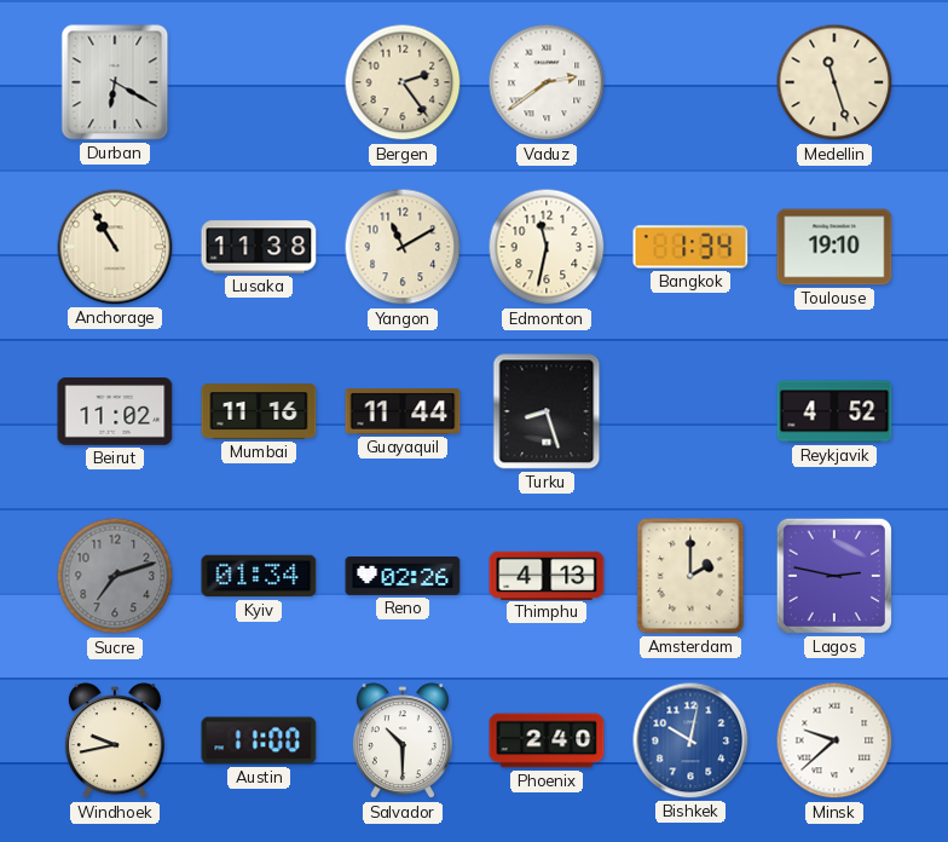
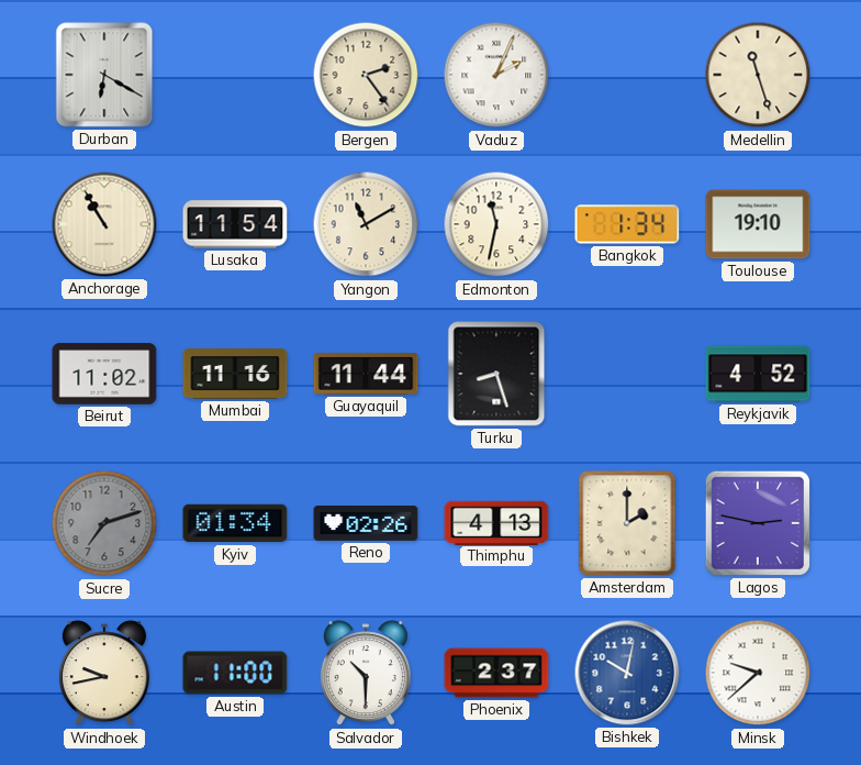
Vaduz: 2:39 -> 2:04 (496, 75)
Lusaka: 11:38 -> 11:54 (235, 224)
Phoenix: 2:40 -> 2:37 (496, 673)
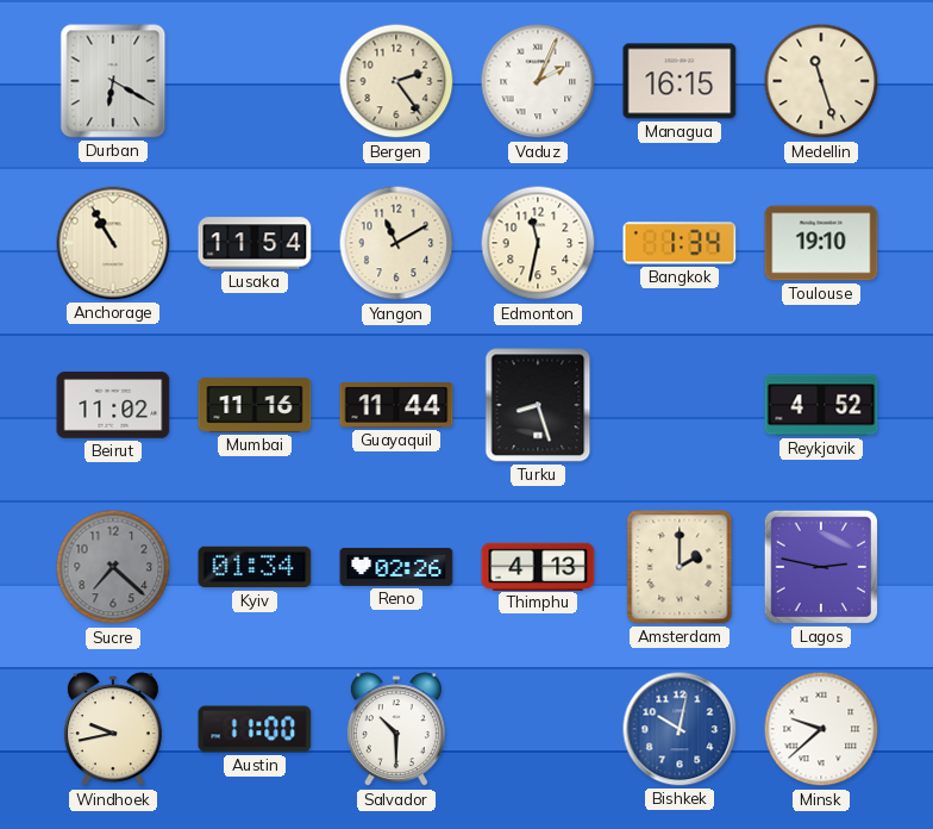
Managua: none -> 16:15 (680, 81)
Sucre: 7:12 -> 7:22 (113, 567)
Phoenix: 2:37 -> none (496, 673)
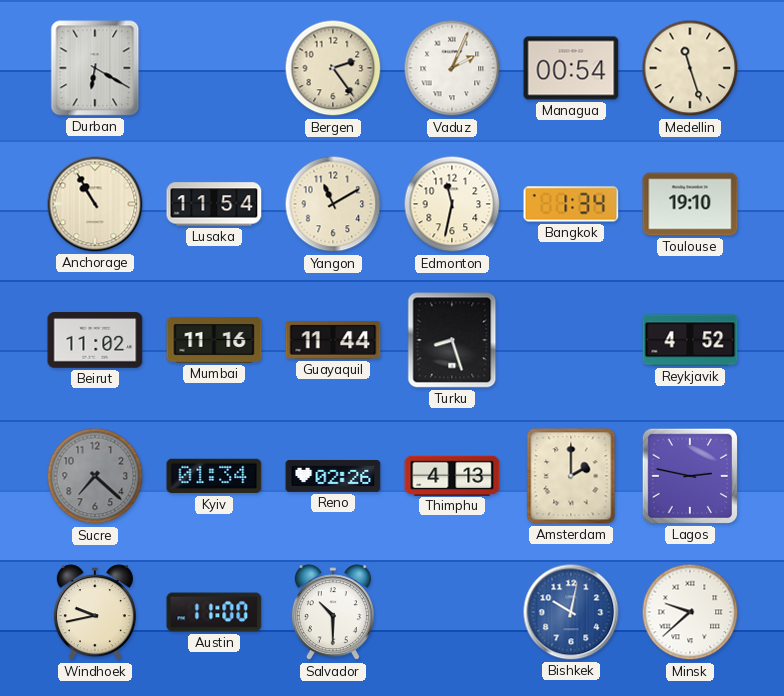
Managua: 16:15 -> 00:54 (571, 68)
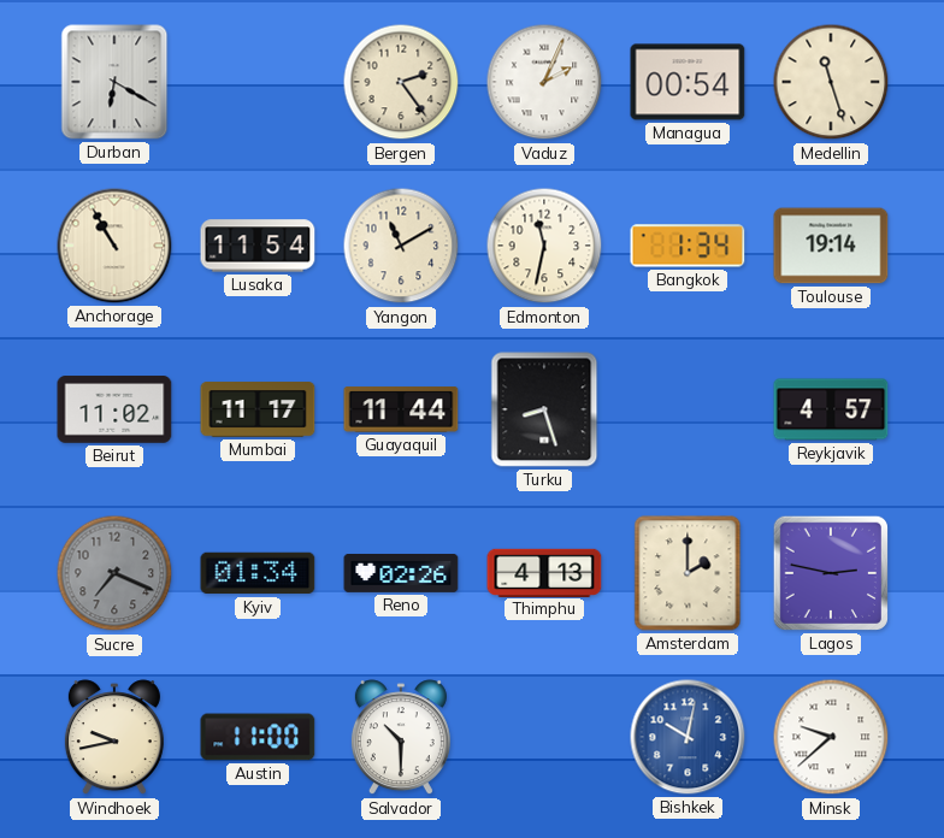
Toulouse: 19:10 -> 19:14 (831, 246)
Mumbai: 11:16 -> 11:17 (258, 409)
Reykjavik: 4:52 -> 4:57 (831, 409)
Sucre: 7:22 -> 7:19 (114, 573)
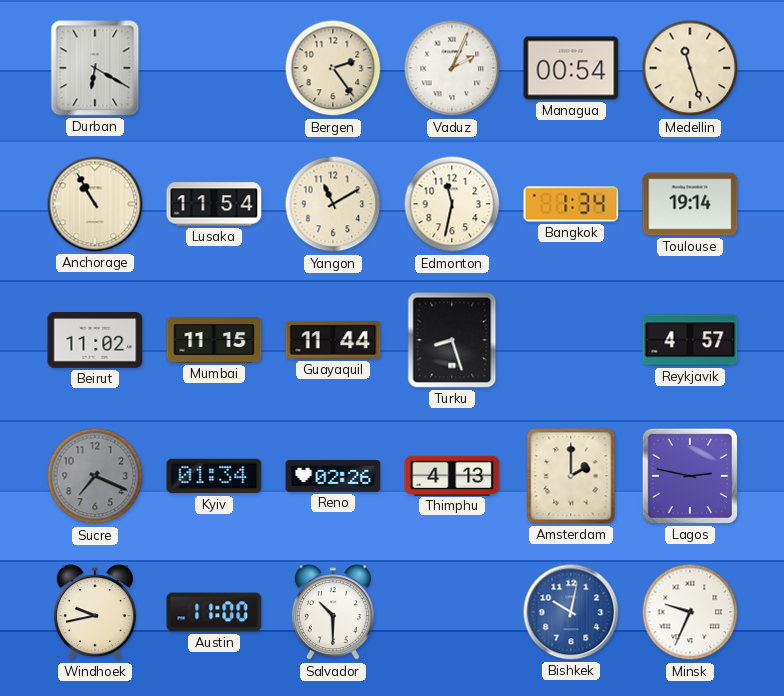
Mumbai: 11:17 -> 11:15 (214, 340)
Minsk: 9:38 -> 9:34 (690, 612)
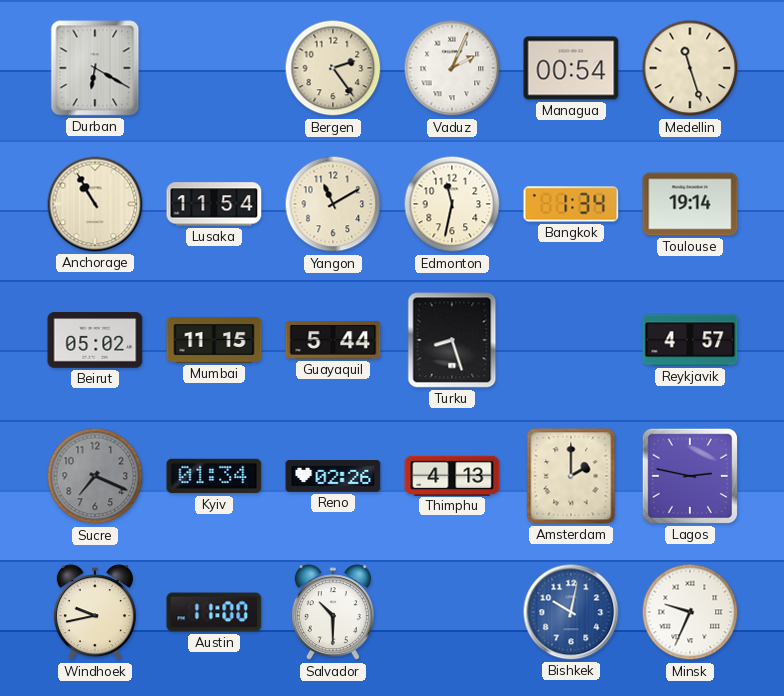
Beirut: 11:02 -> 05:02 (95, 340)
Guayaquil: 11:44 -> 5:44 (333, 340)
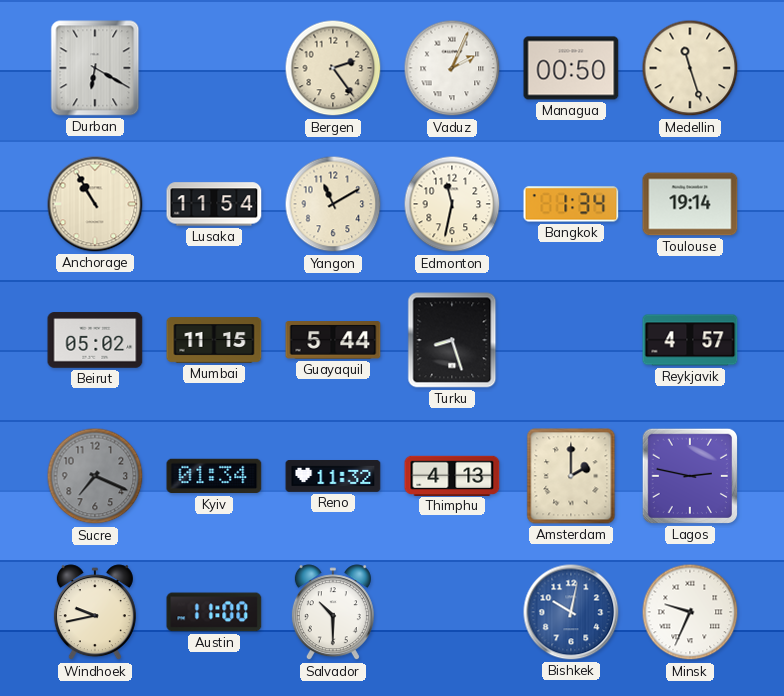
Managua: 00:54 -> 00:50 (571, 68)
Reno: 02:26 -> 11:32 (333, 477)
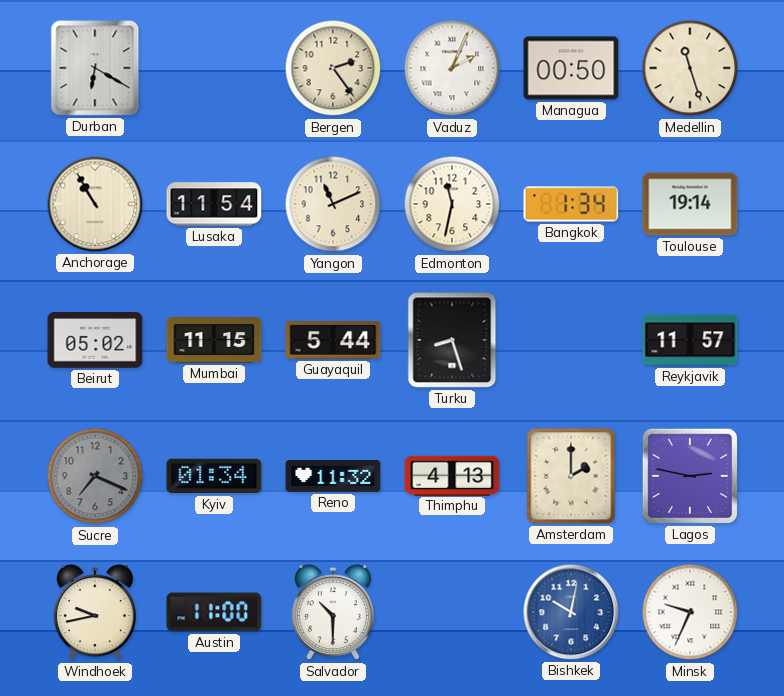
Yangon: 11:10 -> 11:11 (333, 204)
Reykjavik: 4:57 -> 11:57 (690, 340)
